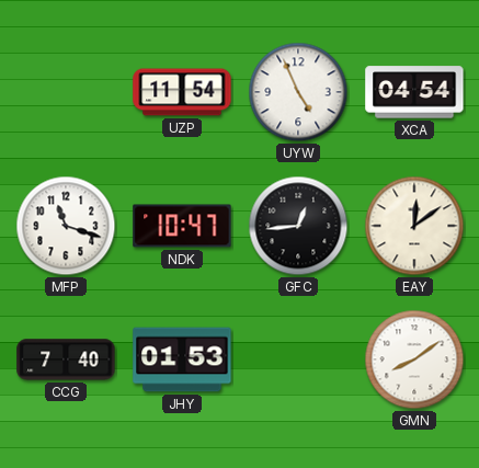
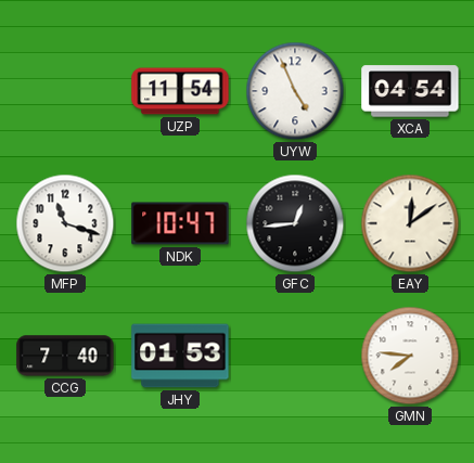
GMN: 8:09 -> 7:46 (410, 356)
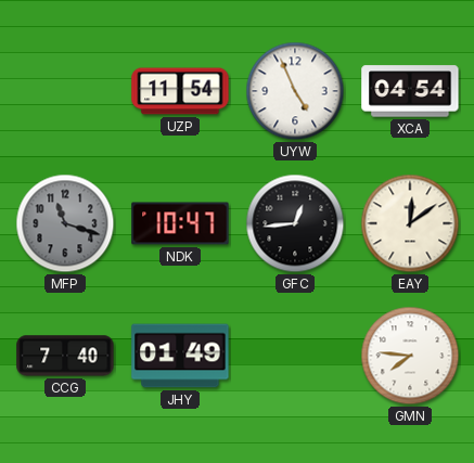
MFP dial: white -> grey (65, 223)
JHY: 01:53 -> 01:49 (180, 356)
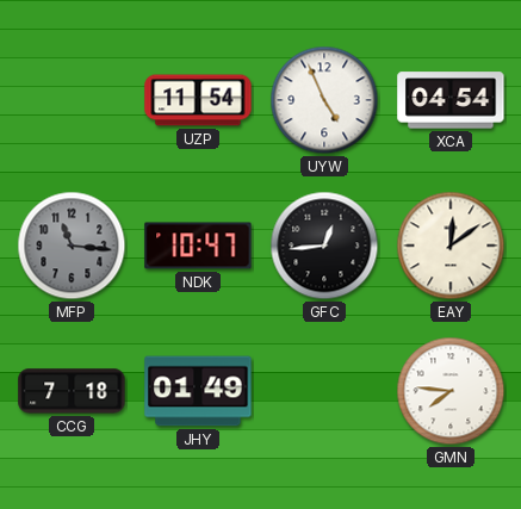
MFP: 11:18 -> 11:16 (72, 246)
CCG: 7:40 -> 7:18 (72, 391)
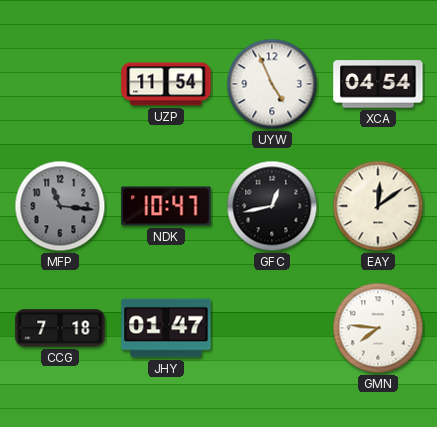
GFC: 12:44 -> 12:43 (272, 206)
JHY: 01:49 -> 01:47 (166, 328)
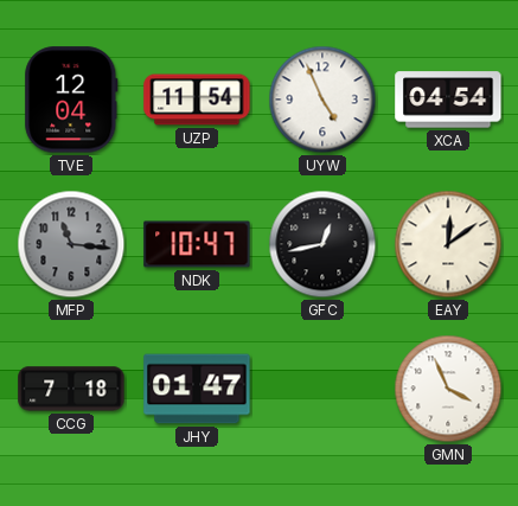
TVE: none -> 12:04 (71, 100)
GMN: 7:46 -> 3:56 (448, 389)
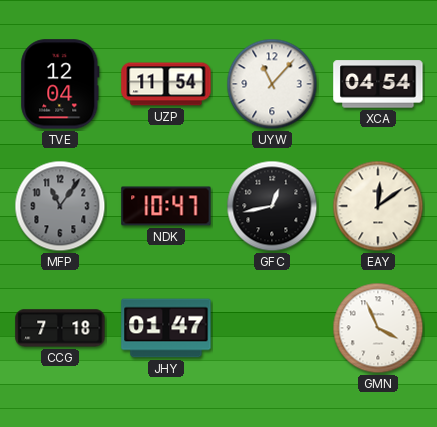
UYW: 4:56 -> 11:07 (272, 84)
MFP: 11:16 -> 11:06 (60, 206)
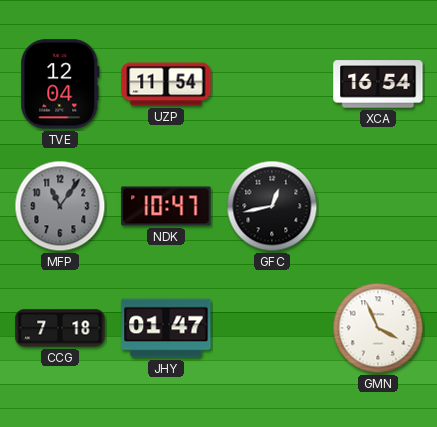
UYW: 11:07 -> none (272, 84)
XCA: 04:54 -> 16:54 (378, 84)
EAY: 12:09 -> none (378, 206)
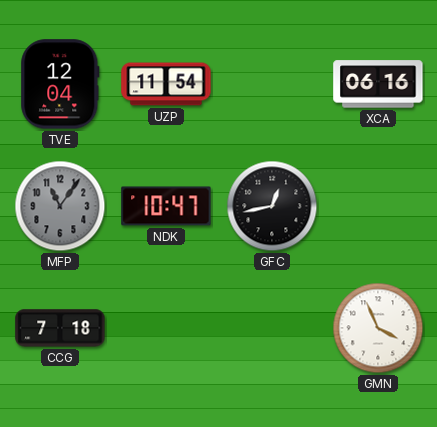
XCA: 16:54 -> 06:16 (378, 84)
JHY: 01:47 -> none (166, 328)
